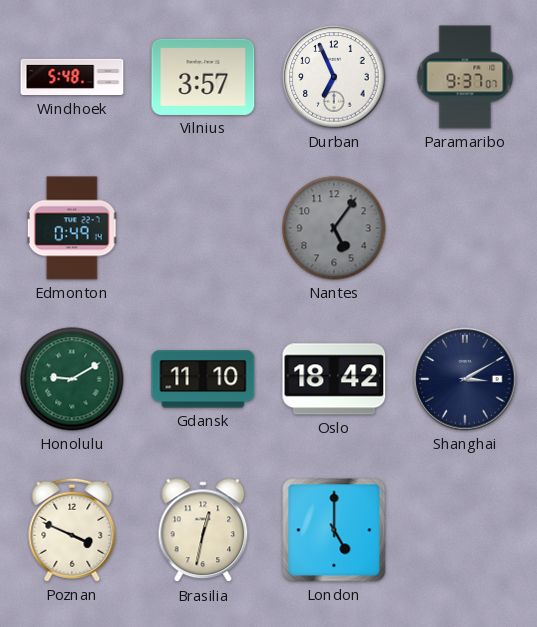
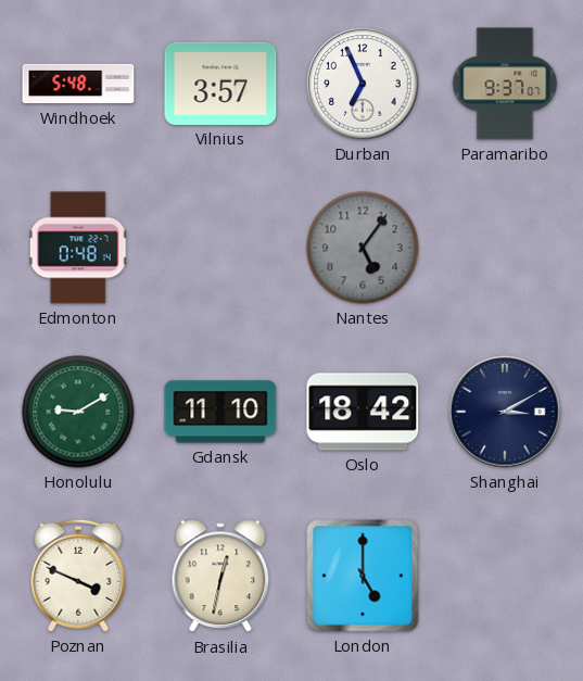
Edmonton: 0:49 -> 0:48 (78, 248)
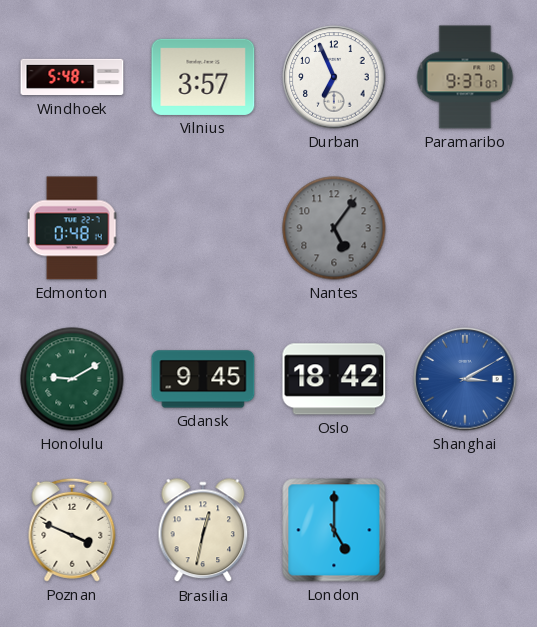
Gdansk: 11:10 -> 9:45 (203, 379)
Shanghai dial: navy -> blue (465, 379)
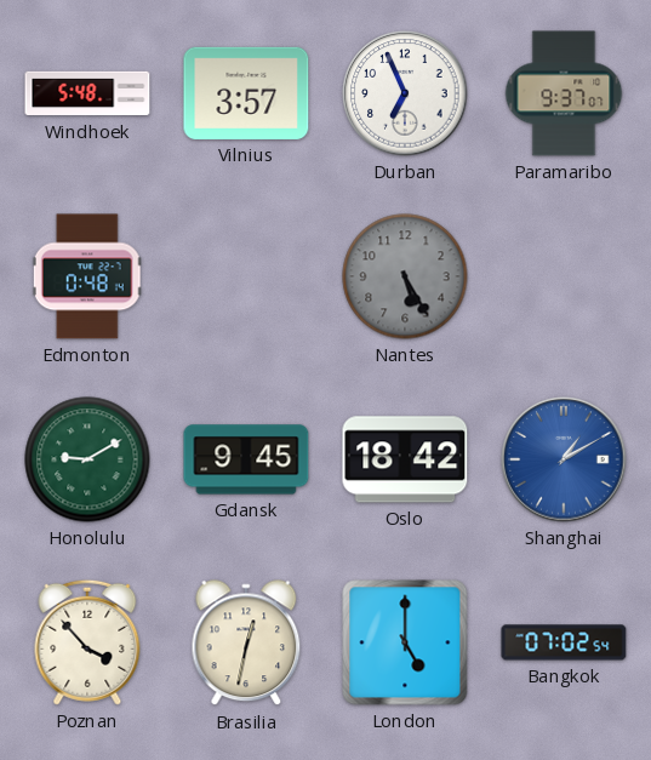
Nantes: 5:06 -> 5:25 (405, 276)
Shanghai: 3:10 -> 1:10 (564, 459)
Poznan: 3:49 -> 3:53 (87, 642)
Bangkok: none -> 07:02 (564, 642)
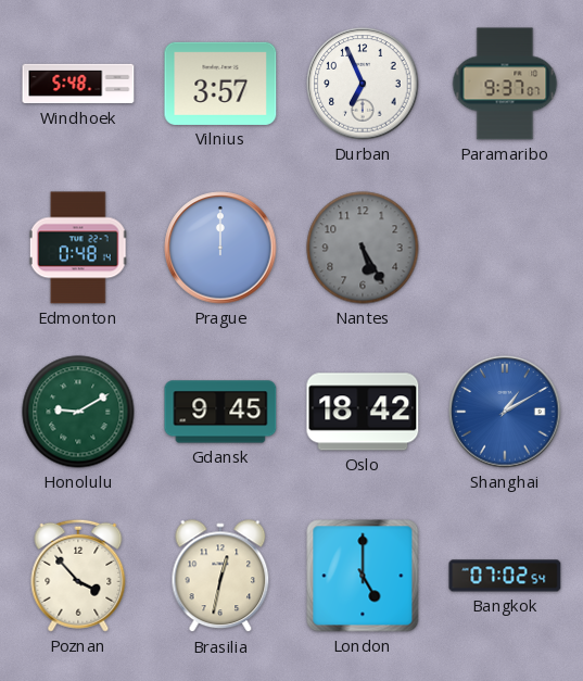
Prague: none -> 12:00 (220, 248)
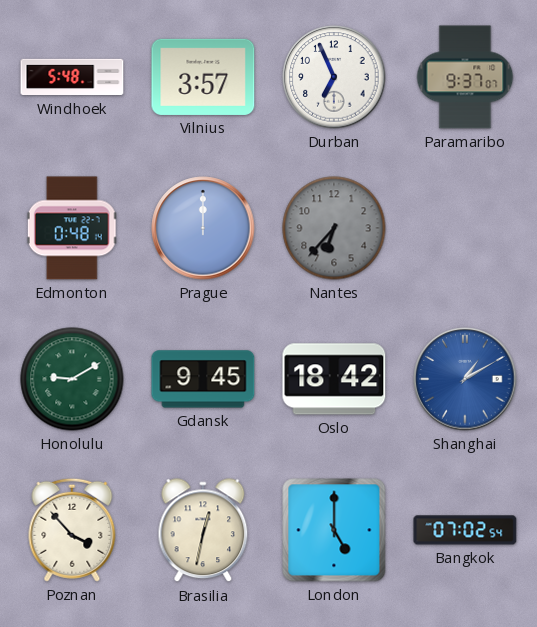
Nantes: 5:25 -> 6:37 (334, 228)
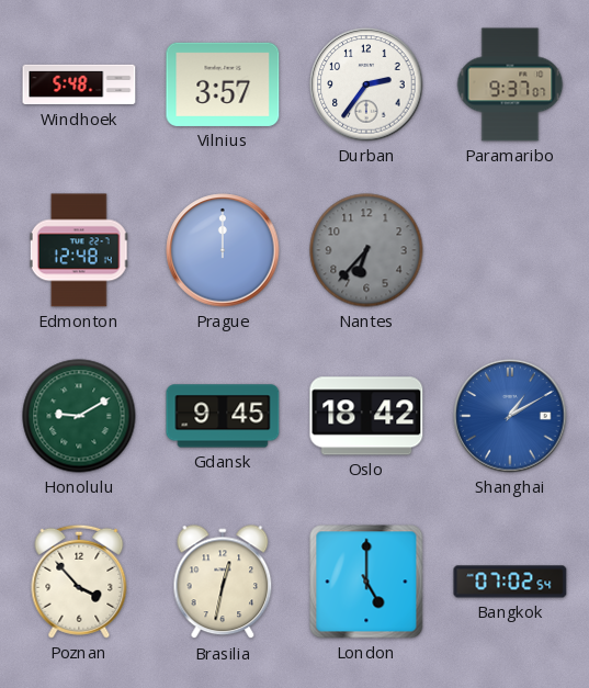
Durban: 6:56 -> 2:36 (366, 84)
Edmonton: 0:48 -> 12:48 (79, 250)
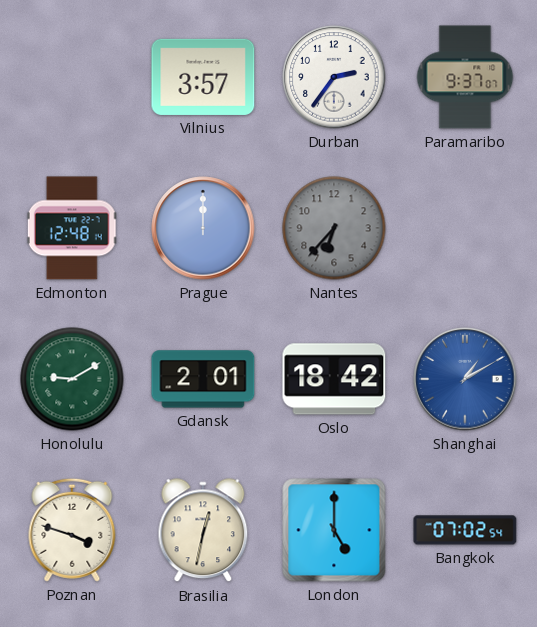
Windhoek: 5:48 -> none (79, 84)
Gdansk: 9:45 -> 2:01 (203, 379)
Poznan: 3:53 -> 3:48 (72, 530)
